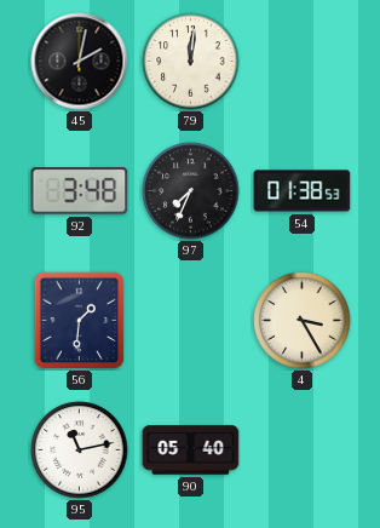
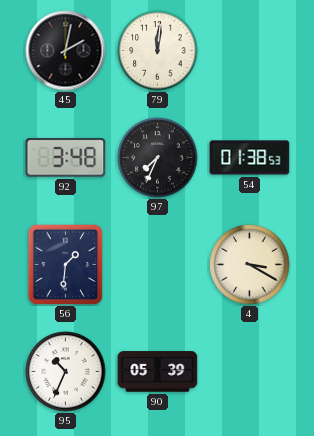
4: 3:25 -> 3:20 (250, 265)
95: 11:13 -> 10:34 (66, 372)
90: 05:40 -> 05:39 (158, 372)
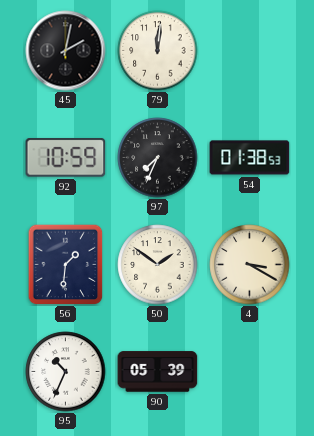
92: 3:48 -> 10:59 (66, 158)
50: none -> 1:51 (158, 265)
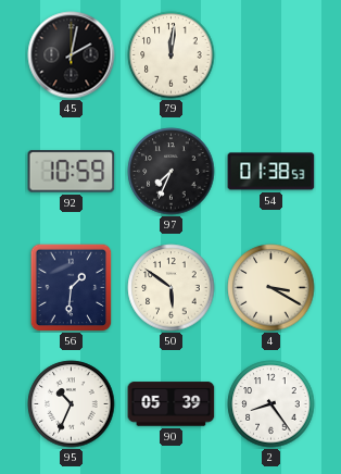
50: 1:51 -> 5:51 (172, 288)
2: none -> 8:24 (271, 404)
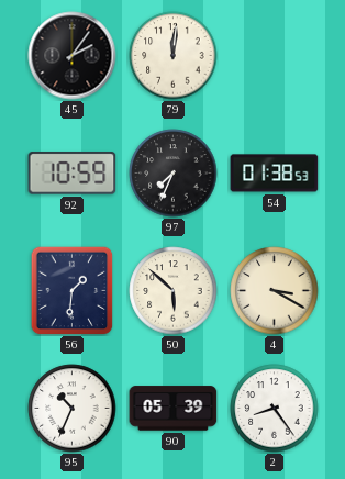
45: 2:02 -> 2:06 (73, 56)
50: 5:51 -> 5:52 (174, 291)
